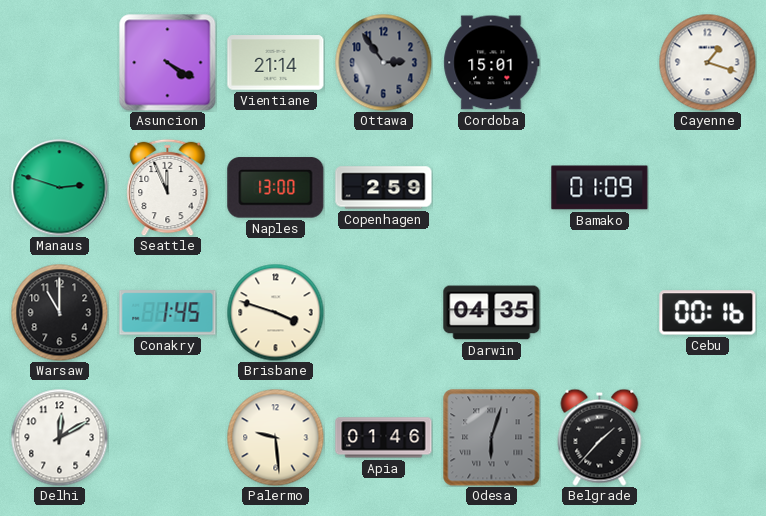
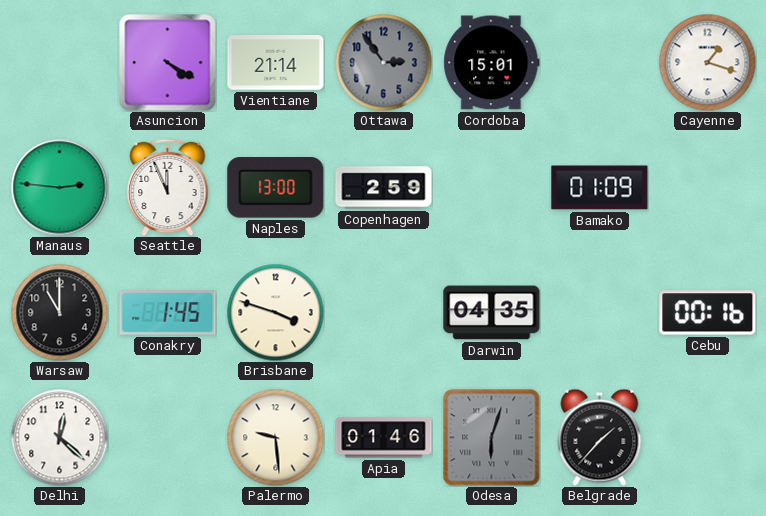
Manaus: 2:48 -> 2:46 (60, 188)
Delhi: 12:10 -> 12:22 (59, 437)
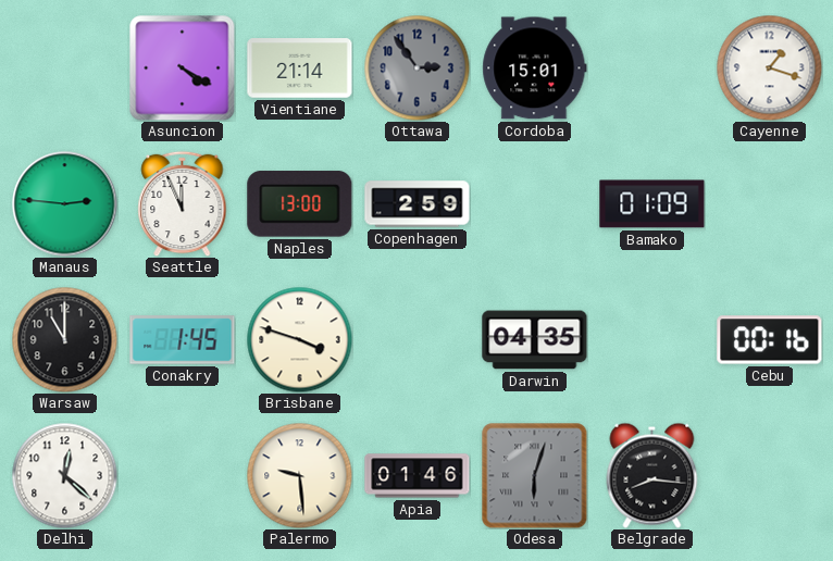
Belgrade: 1:37 -> 8:16 (652, 475)
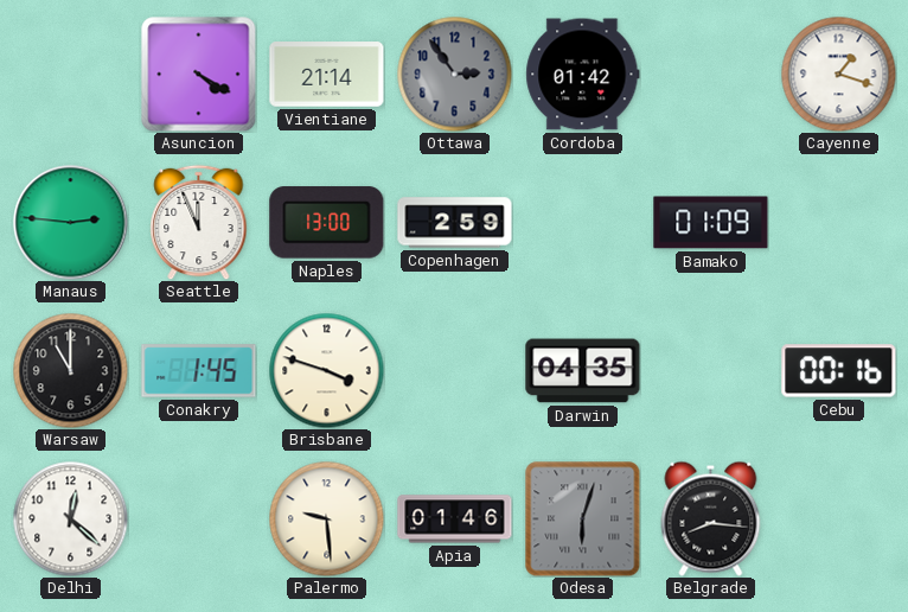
Cordoba: 15:01 -> 01:42 (583, 75)
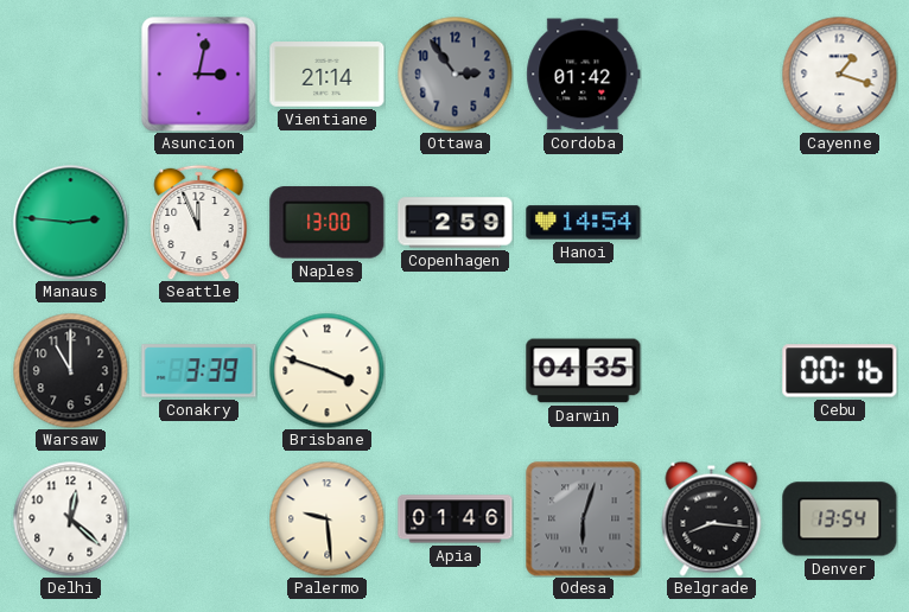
Asuncion: 4:20 -> 3:02 (199, 75)
Hanoi: none -> 14:54 (584, 223)
Bamako: 01:09 -> none (711, 223)
Conakry: 1:45 -> 3:39 (199, 371)
Denver: none -> 13:54 (840, 519)
